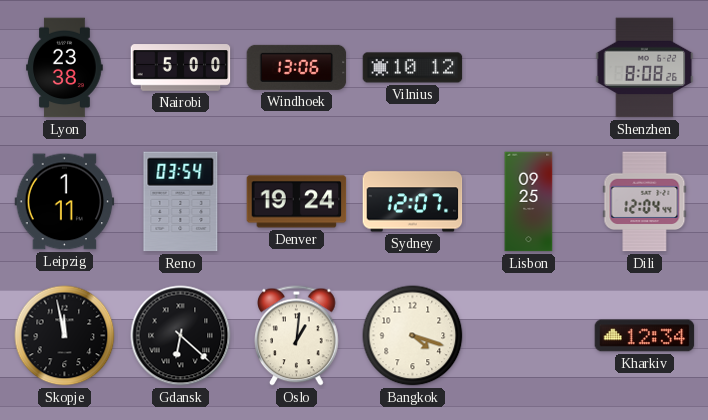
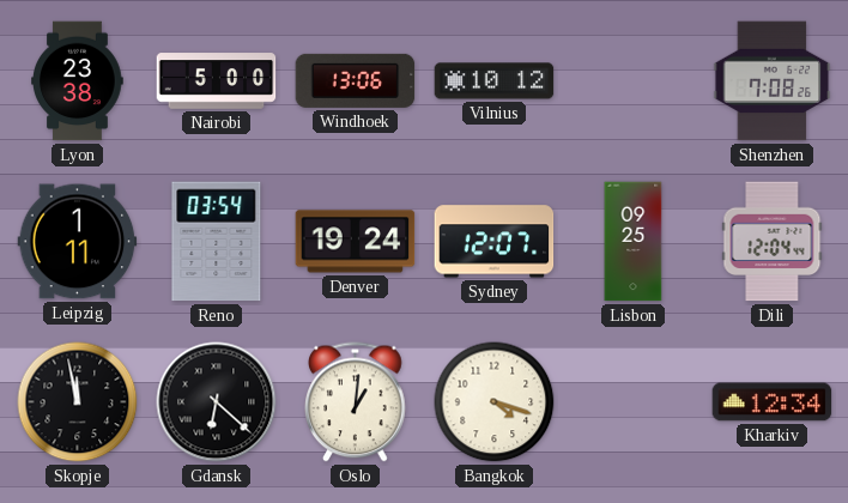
Shenzhen: 8:08 -> 7:08 (773, 81)
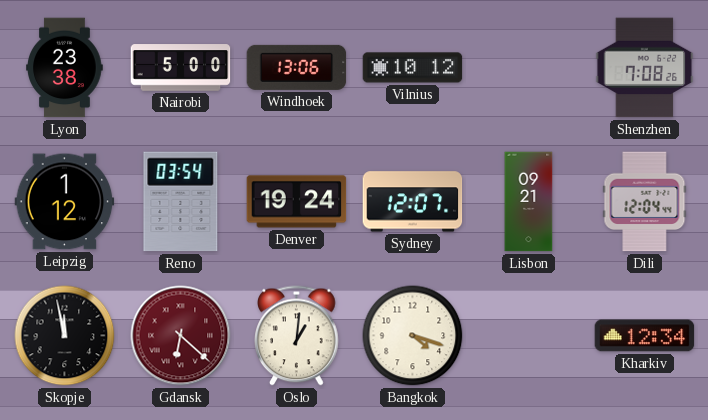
Leipzig: 1:11 -> 1:12 (65, 202)
Lisbon: 09:25 -> 09:21 (529, 202)
Gdansk dial: black -> burgundy (181, 336)
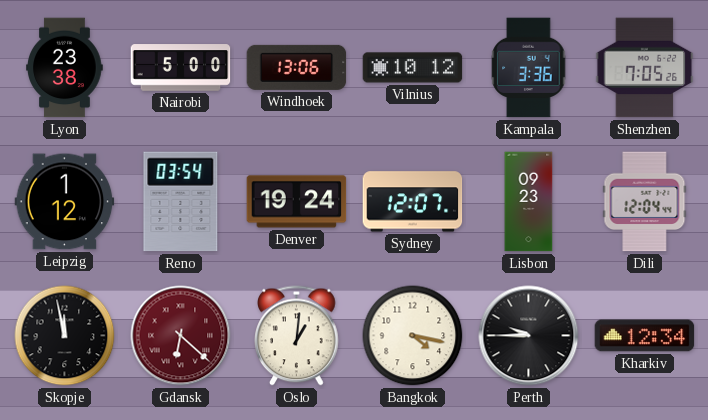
Kampala: none -> 3:36 (529, 68)
Shenzhen: 7:08 -> 7:05 (645, 68)
Lisbon: 09:21 -> 09:23 (529, 202)
Bangkok: 4:18 -> 4:17 (413, 336)
Perth: none -> 9:45 (529, 336)
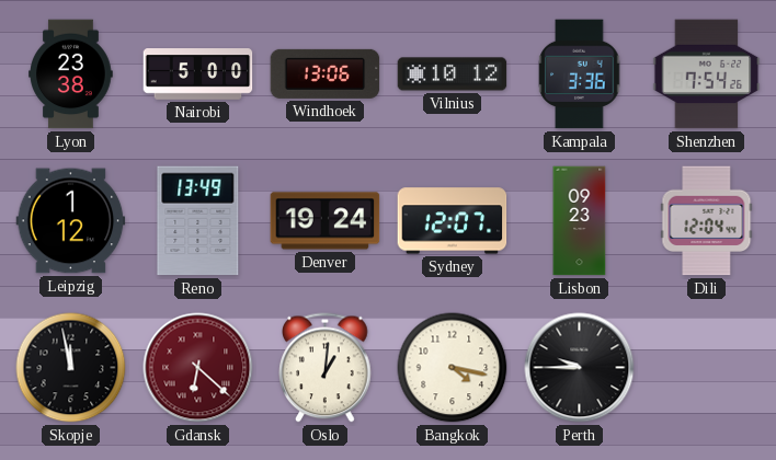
Shenzhen: 7:05 -> 7:54 (707, 74)
Reno: 03:54 -> 13:49 (198, 221)
Kharkiv: 12:34 -> none (645, 336)
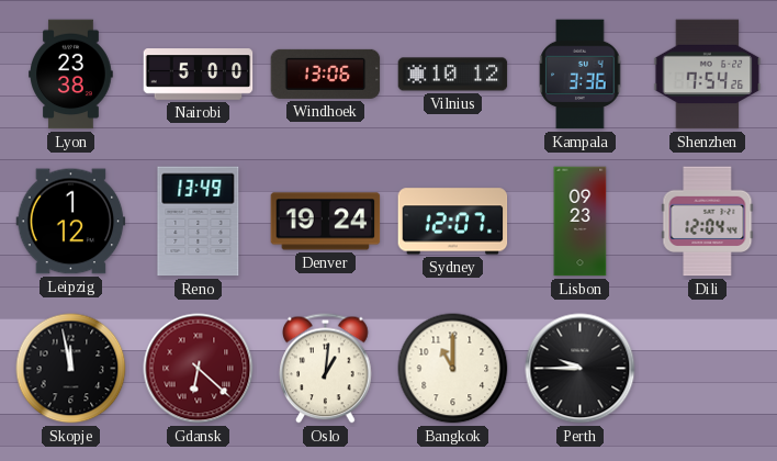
Bangkok: 4:17 -> 11:00 (453, 369)
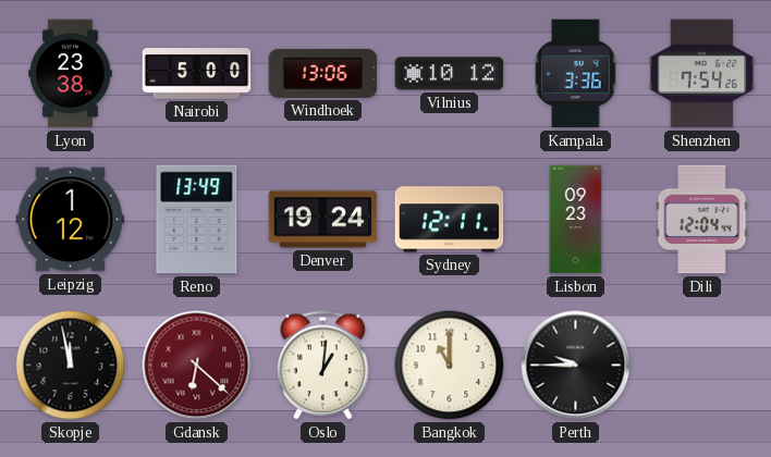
Sydney: 12:07 -> 12:11 (450, 220)
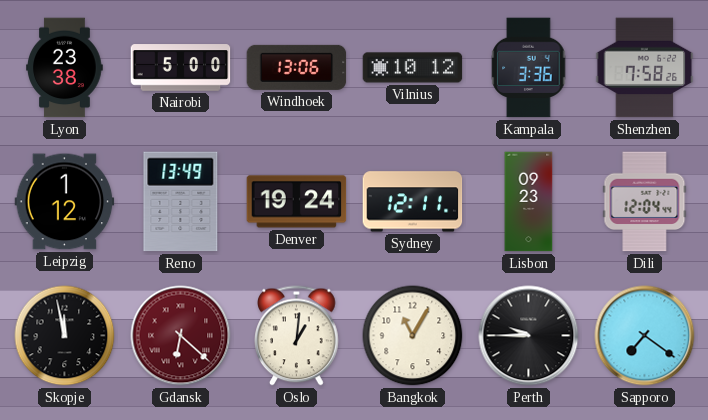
Shenzhen: 7:54 -> 7:58 (645, 68)
Bangkok: 11:00 -> 11:05 (413, 336)
Sapporo: none -> 7:21 (645, 336)
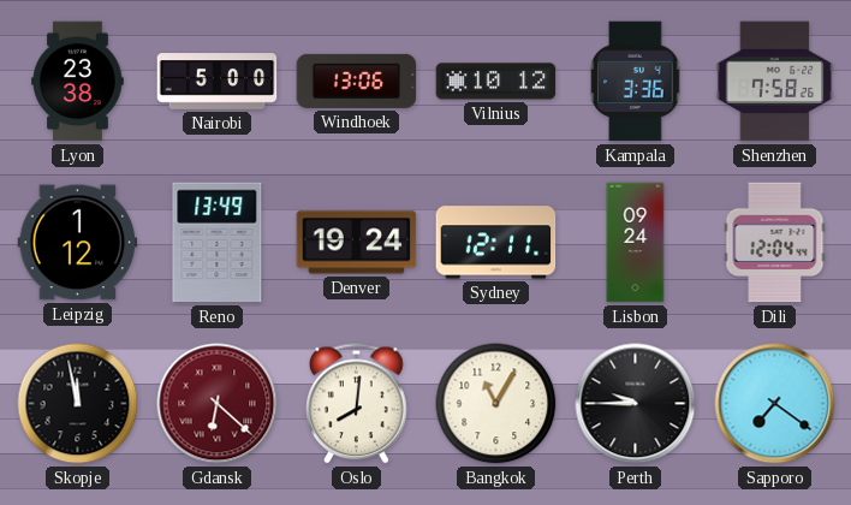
Lisbon: 09:23 -> 09:24 (636, 243)
Oslo: 1:01 -> 8:01 (357, 404)
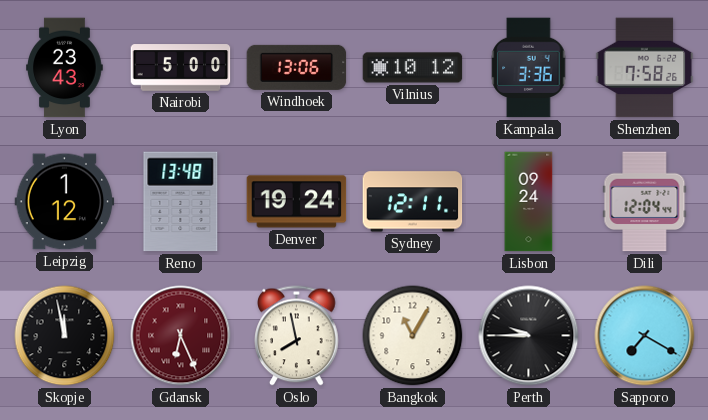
Lyon: 23:38 -> 23:43 (65, 68)
Reno: 13:49 -> 13:48 (181, 202)
Gdansk: 6:22 -> 6:26 (181, 336)
Oslo: 8:01 -> 7:58 (297, 336)
Sapporo: 7:21 -> 7:20 (645, 336)
